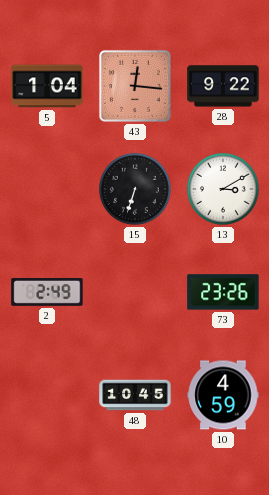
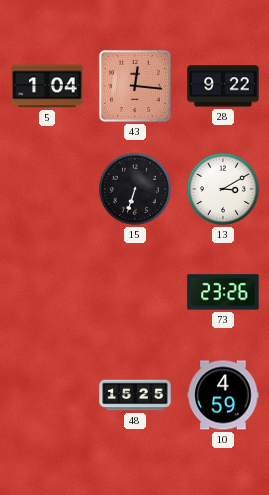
2: 2:49 -> none (47, 293)
48: 10:45 -> 15:25 (135, 395)
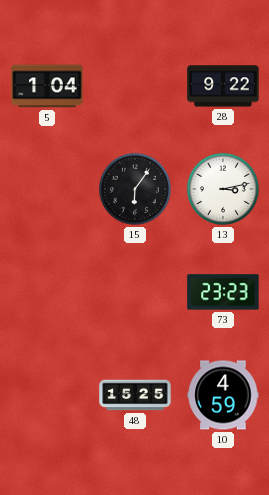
43: 12:16 -> none (135, 86)
15: 6:33 -> 6:06 (135, 189)
13: 3:10 -> 3:13 (223, 189)
73: 23:26 -> 23:23 (223, 292)
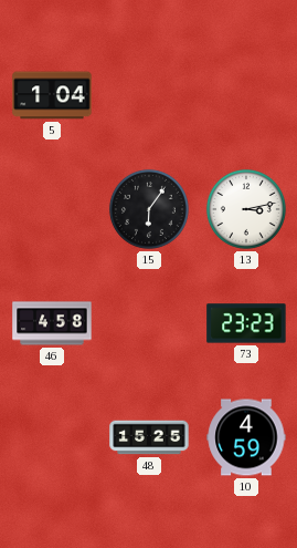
28: 9:22 -> none (223, 86)
46: none -> 4:58 (52, 323)
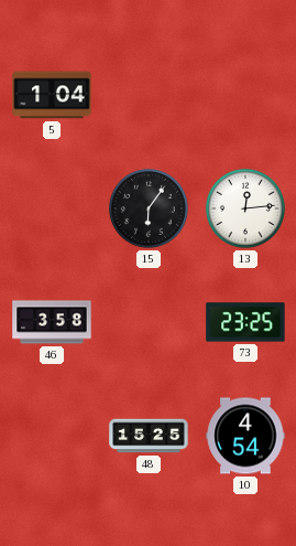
13: 3:13 -> 12:14 (245, 208)
46: 4:58 -> 3:58 (52, 322)
73: 23:23 -> 23:25 (245, 322)
10: 4:59 -> 4:54 (245, 436)
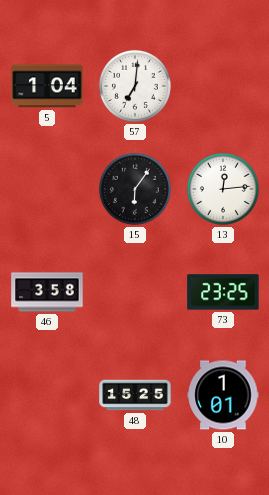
57: none -> 7:01 (135, 86)
10: 4:54 -> 1:01 (223, 395)
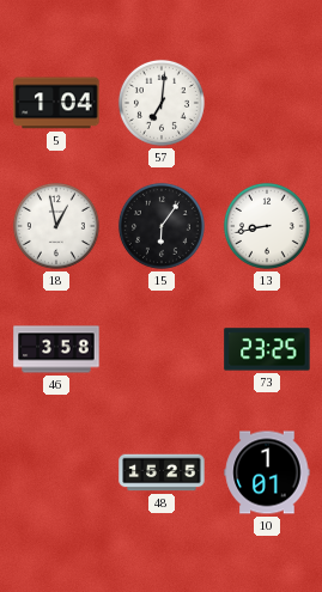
18: none -> 12:58 (56, 226)
13: 12:14 -> 8:43 (267, 226)
